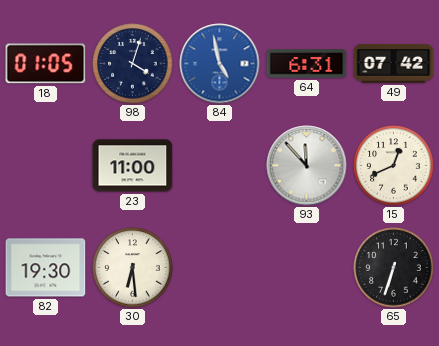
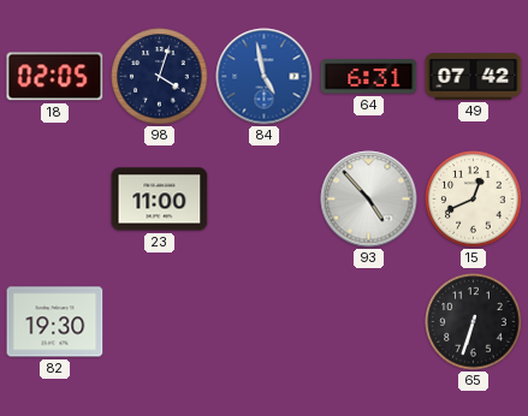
18: 01:05 -> 02:05 (55, 77)
93: 11:53 -> 4:53 (369, 200)
30: 6:29 -> none (133, 268)
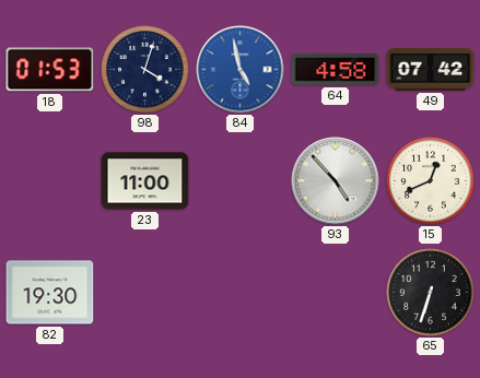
18: 02:05 -> 01:53 (50, 70)
64: 6:31 -> 4:58 (336, 70)
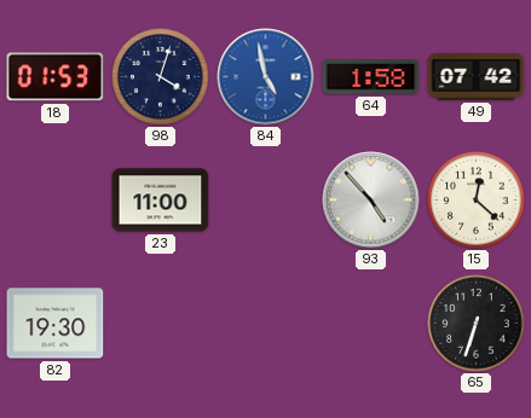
64: 4:58 -> 1:58 (371, 77)
15: 12:41 -> 12:22 (477, 201)
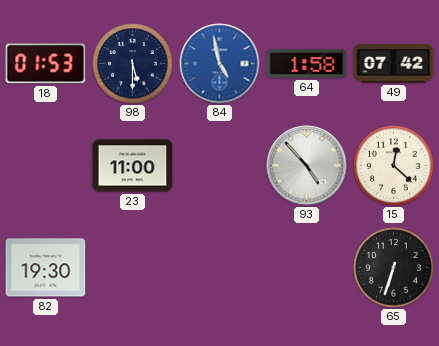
98: 4:03 -> 5:30 (133, 64)
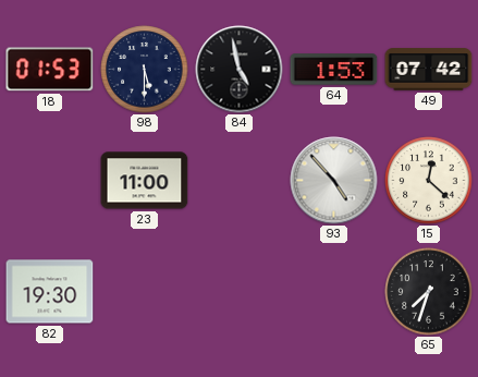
84 dial: blue -> black (240, 70)
64: 1:58 -> 1:53 (334, 70)
65: 6:33 -> 7:33 (429, 292)
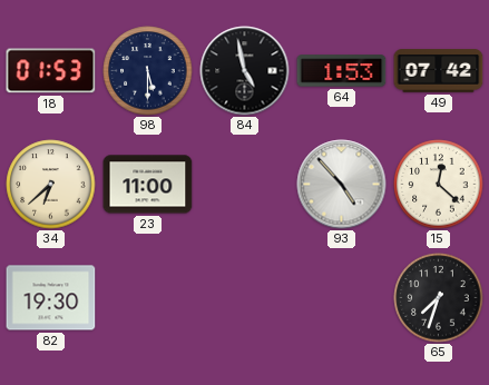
34: none -> 6:38 (51, 185)
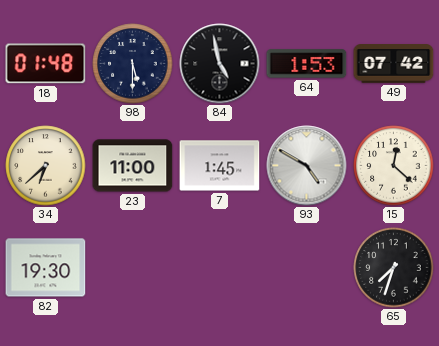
18: 01:53 -> 01:48 (46, 64)
7: none -> 1:45 (220, 166)
93: 4:53 -> 4:50 (307, 166)
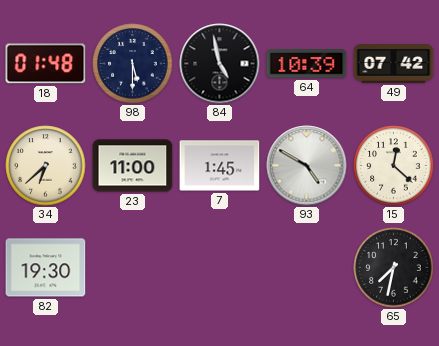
64: 1:53 -> 10:39 (307, 64)
65: 7:33 -> 7:32 (394, 268)
